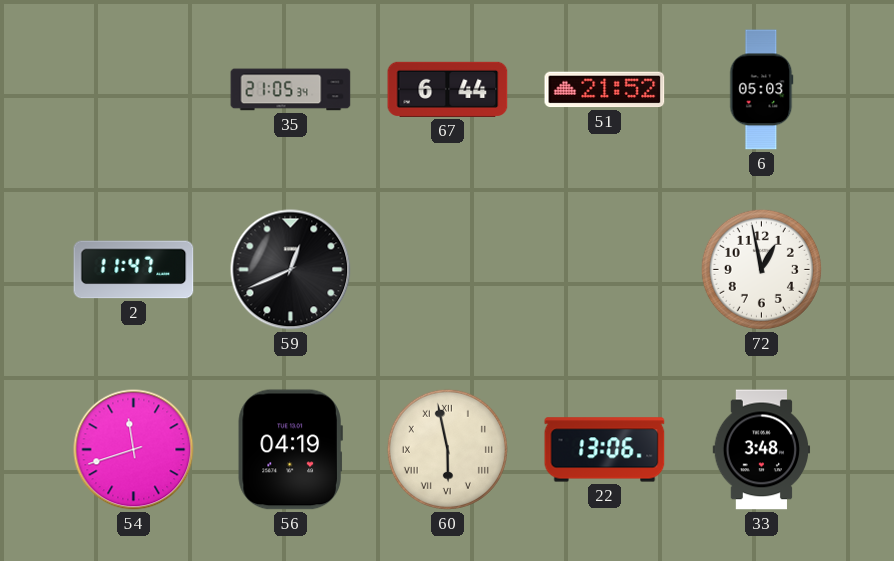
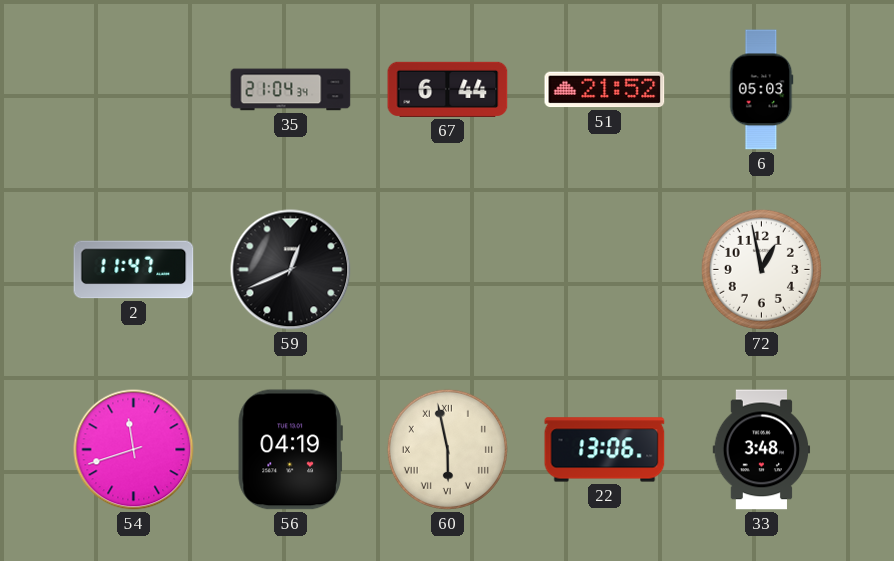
35: 21:05 -> 21:04 (291, 90)
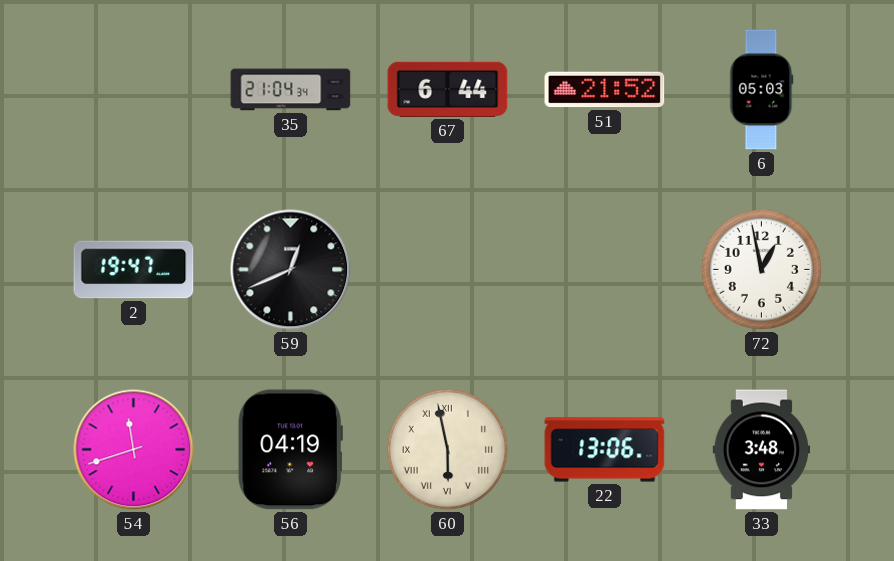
2: 11:47 -> 19:47 (134, 270)
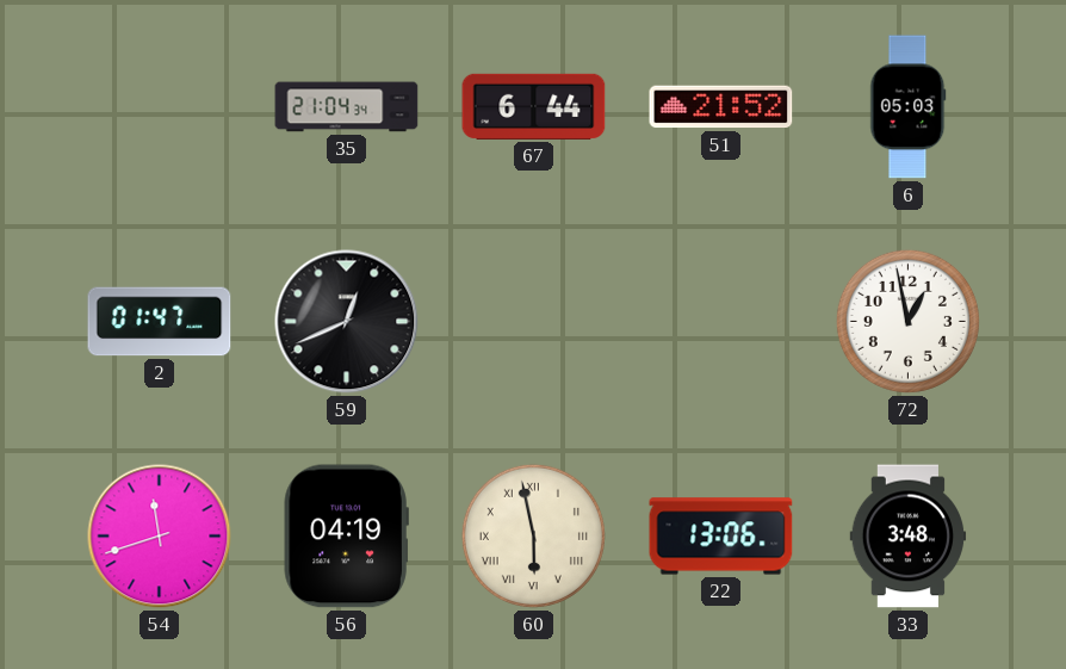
2: 19:47 -> 01:47 (160, 322)
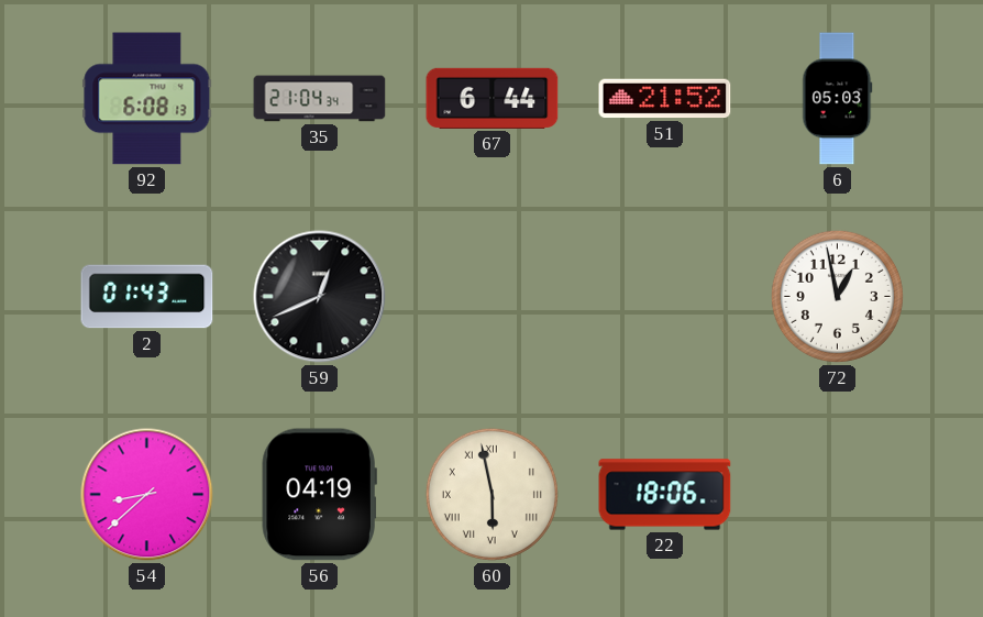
92: none -> 6:08 (147, 99)
2: 01:47 -> 01:43 (147, 297)
54: 11:42 -> 8:38 (147, 495)
22: 13:06 -> 18:06 (665, 495)
33: 3:48 -> none (909, 537)
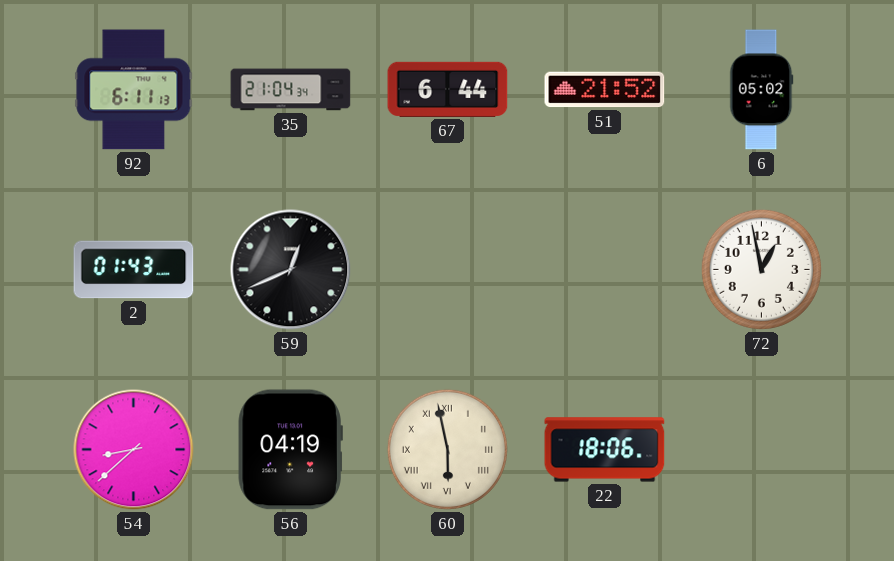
92: 6:08 -> 6:11 (134, 90)
6: 05:03 -> 05:02 (762, 90)
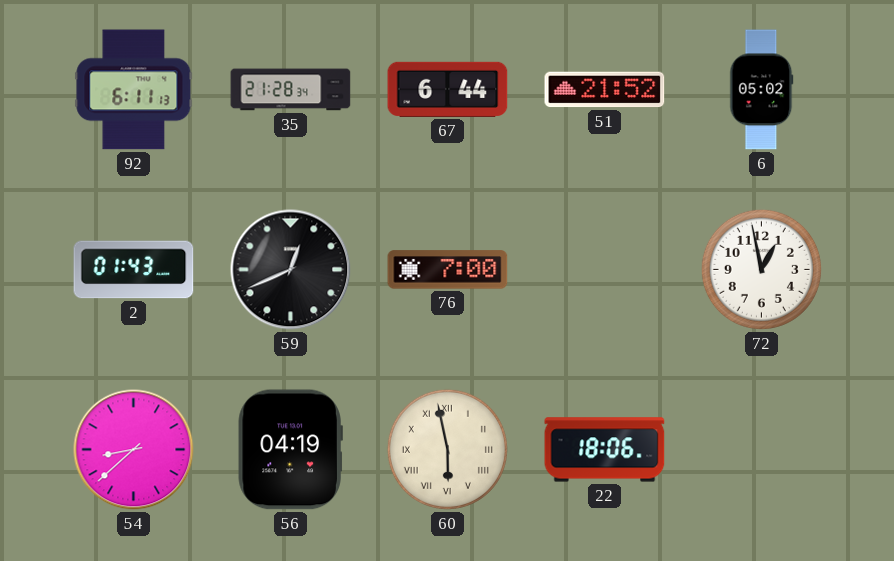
35: 21:04 -> 21:28 (291, 90)
76: none -> 7:00 (448, 270)
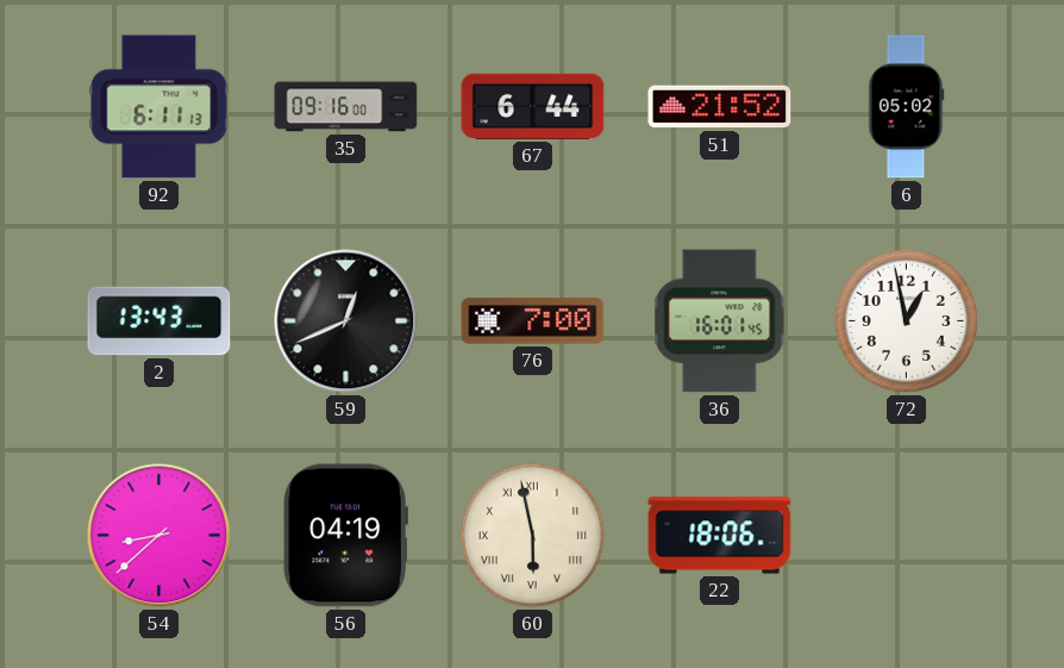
35: 21:28 -> 09:16 (346, 107)
2: 01:43 -> 13:43 (159, 321)
36: none -> 16:01 (720, 321)
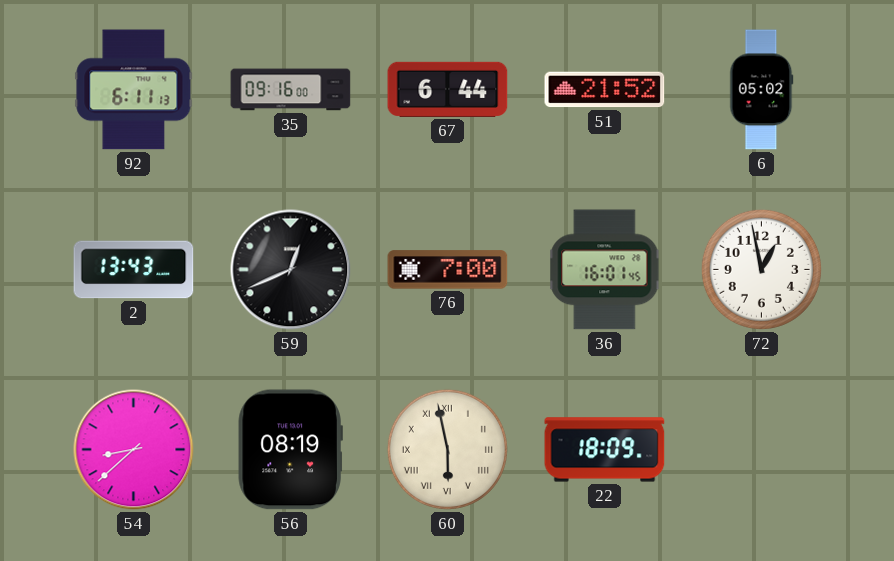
56: 04:19 -> 08:19 (290, 450)
22: 18:06 -> 18:09 (605, 450)
